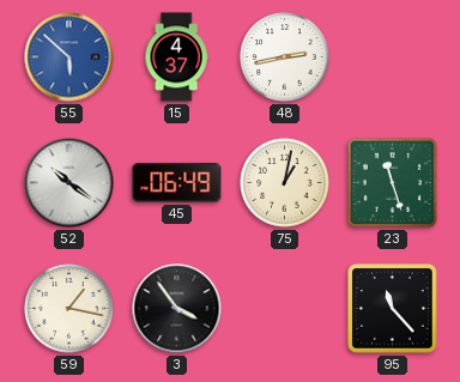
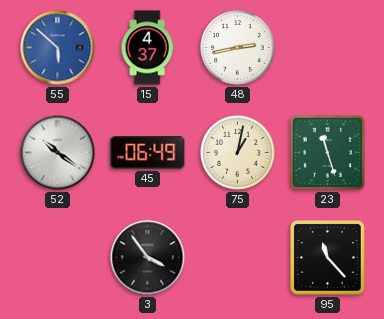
59: 1:17 -> none (69, 309)
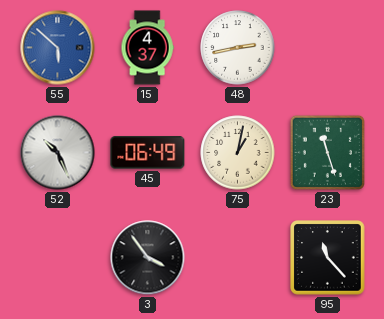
52: 10:21 -> 10:26 (58, 153)
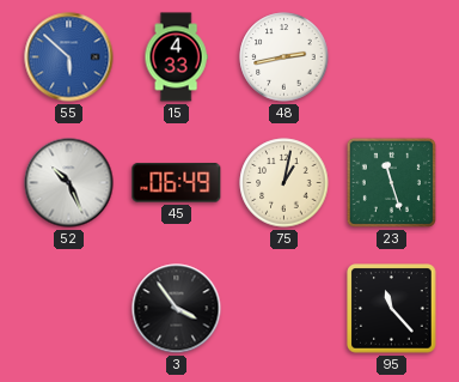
15: 4:37 -> 4:33 (176, 57)
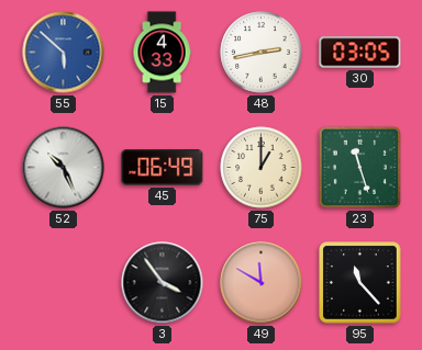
30: none -> 03:05 (360, 53)
75: 1:02 -> 1:00 (262, 168)
49: none -> 11:50 (262, 283)
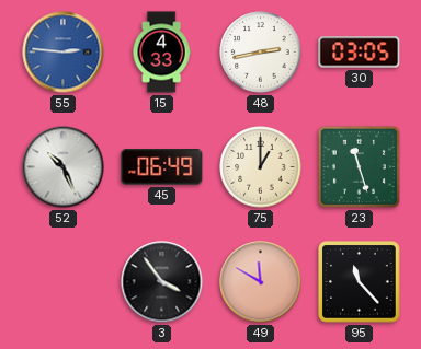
55: 5:52 -> 2:46 (64, 53)
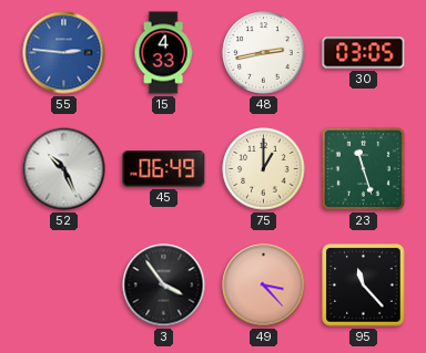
49: 11:50 -> 3:23 (264, 285)
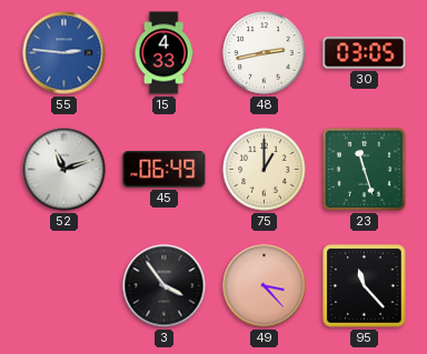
52: 10:26 -> 11:12 (64, 170)
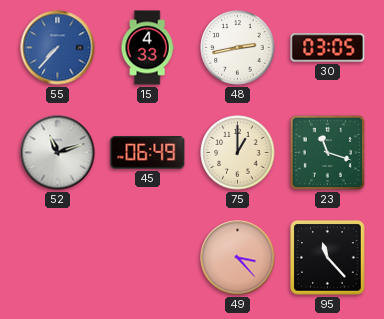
55: 2:46 -> 7:37 (58, 48)
23: 11:27 -> 11:18 (327, 152)
3: 3:54 -> none (165, 286)
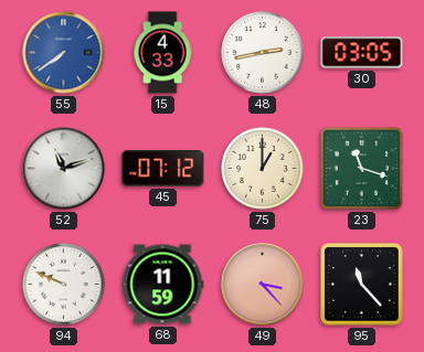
55: 7:37 -> 7:39 (64, 53)
45: 06:49 -> 07:12 (163, 169)
94: none -> 9:49 (64, 285)
68: none -> 11:59 (163, 285)
